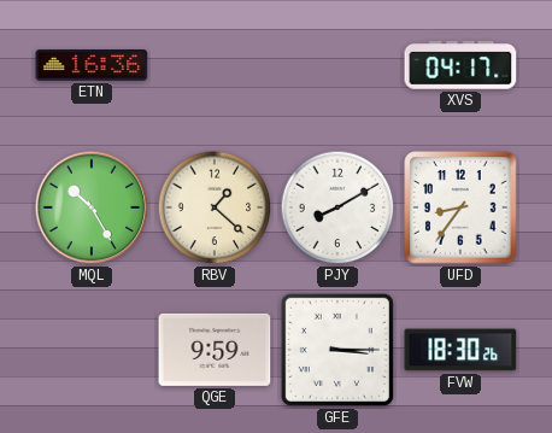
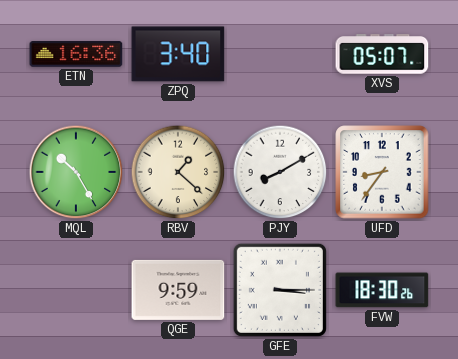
ZPQ: none -> 3:40 (178, 54)
XVS: 04:17 -> 05:07 (382, 54)
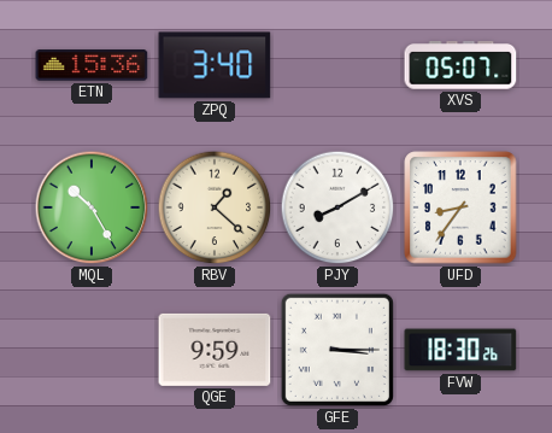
ETN: 16:36 -> 15:36 (92, 65)
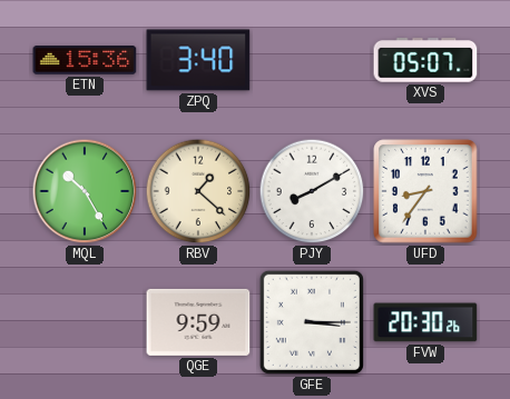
FVW: 18:30 -> 20:30 (425, 322)
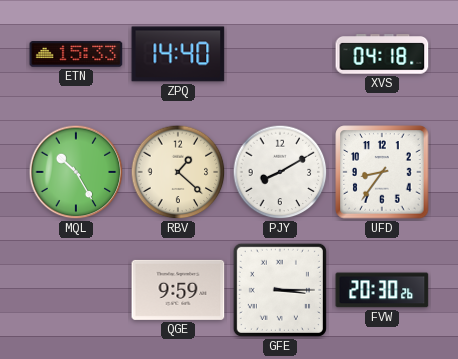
ETN: 15:36 -> 15:33 (76, 54)
ZPQ: 3:40 -> 14:40 (178, 54)
XVS: 05:07 -> 04:18 (382, 54)
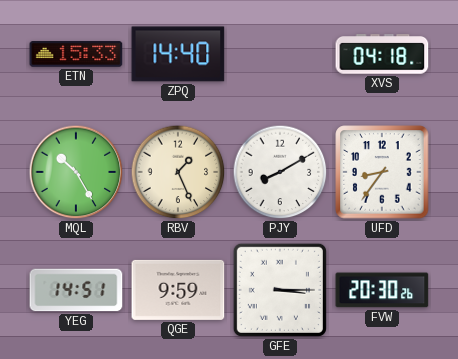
RBV: 1:22 -> 1:26 (178, 172)
YEG: none -> 14:51 (76, 290)
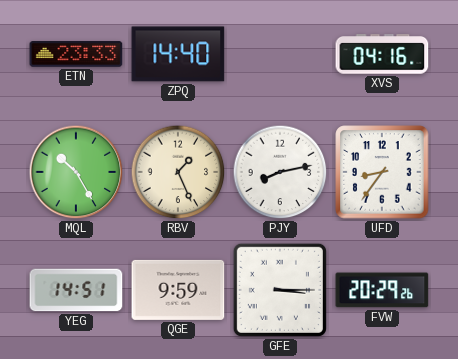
ETN: 15:33 -> 23:33 (76, 54)
XVS: 04:18 -> 04:16 (382, 54)
PJY: 8:10 -> 8:13 (280, 172)
FVW: 20:30 -> 20:29 (382, 290)
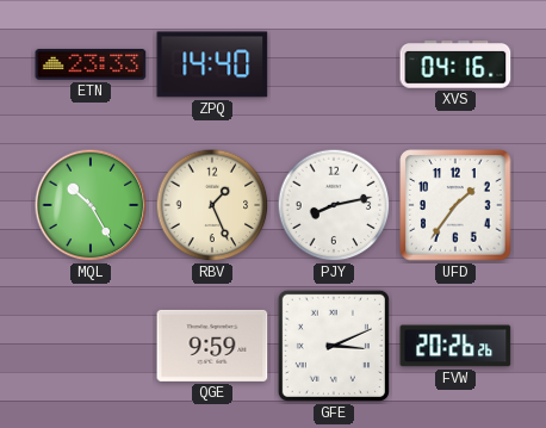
UFD: 8:36 -> 1:36 (455, 205)
YEG: 14:51 -> none (76, 290)
GFE: 3:15 -> 3:11 (334, 346)
FVW: 20:29 -> 20:26 (455, 346)
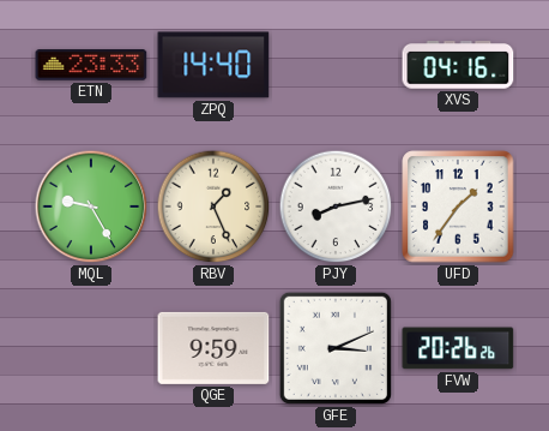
MQL: 10:25 -> 9:25 (91, 206)
